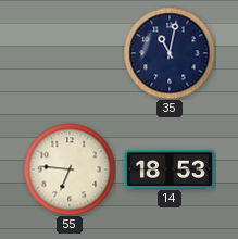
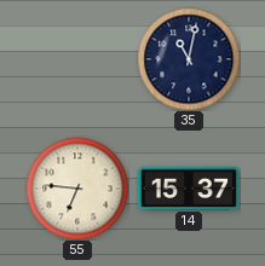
14: 18:53 -> 15:37 (189, 187)
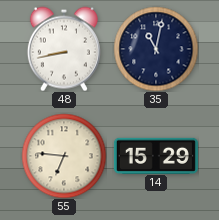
48: none -> 8:43 (64, 49)
14: 15:37 -> 15:29 (156, 155)
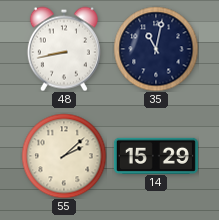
55: 6:46 -> 2:08 (64, 156)
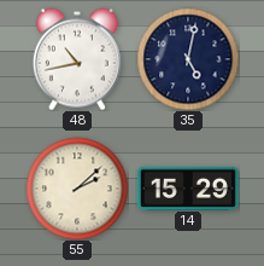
48: 8:43 -> 10:43 (77, 59)
35: 11:02 -> 5:02 (188, 59)
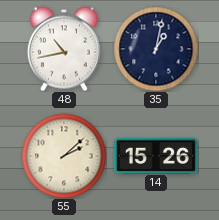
35: 5:02 -> 1:02 (156, 49)
14: 15:29 -> 15:26 (156, 155)
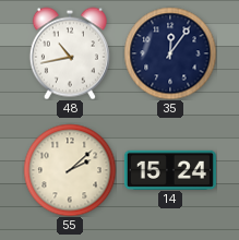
35: 1:02 -> 12:06 (170, 53)
14: 15:26 -> 15:24 (170, 169)
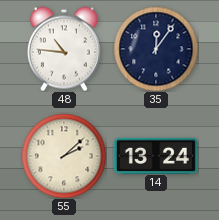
48: 10:43 -> 10:46 (64, 49)
14: 15:24 -> 13:24 (156, 155)
